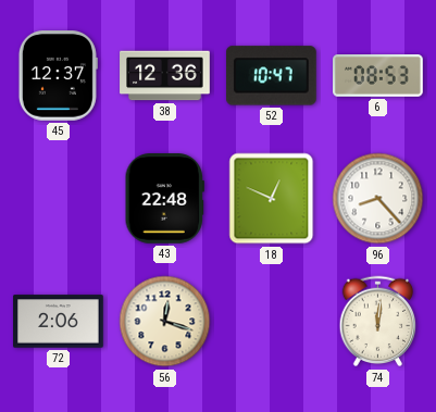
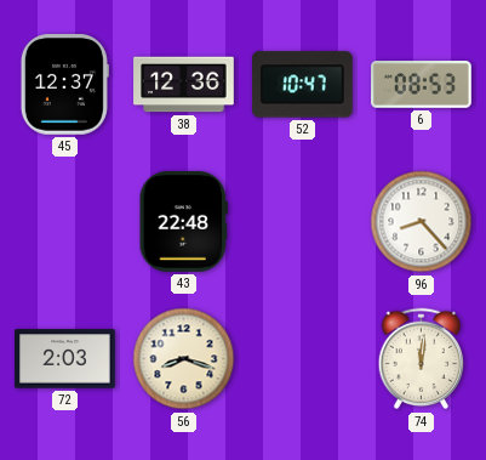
18: 12:49 -> none (272, 199)
72: 2:06 -> 2:03 (65, 359)
56: 12:18 -> 8:18 (184, 359)
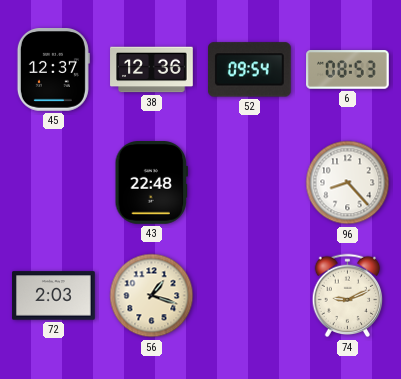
52: 10:47 -> 09:54 (249, 70)
56: 8:18 -> 1:18 (152, 296)
74: 12:01 -> 9:11 (348, 296)
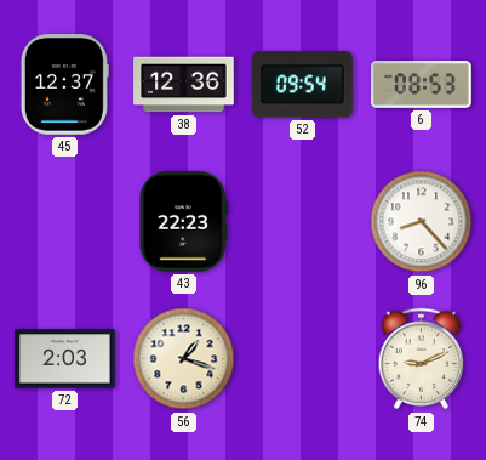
43: 22:48 -> 22:23 (183, 222)
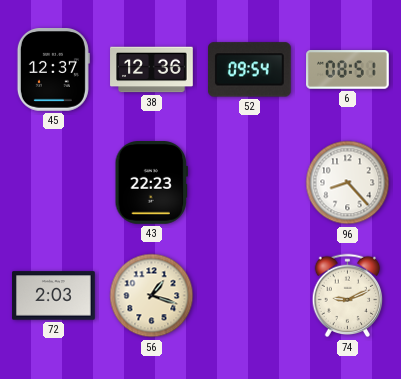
6: 08:53 -> 08:51 (348, 70)
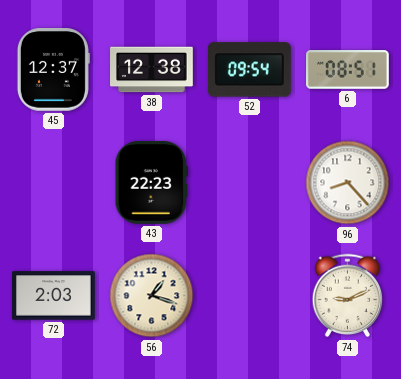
38: 12:36 -> 12:38 (152, 70)
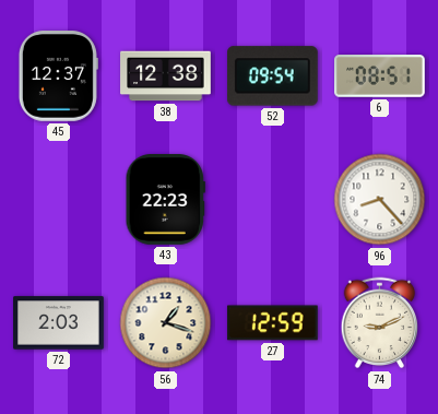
27: none -> 12:59 (272, 323)
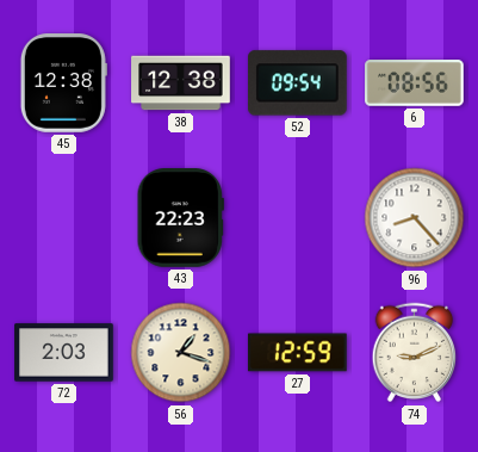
45: 12:37 -> 12:38 (63, 83)
6: 08:51 -> 08:56 (415, 83)
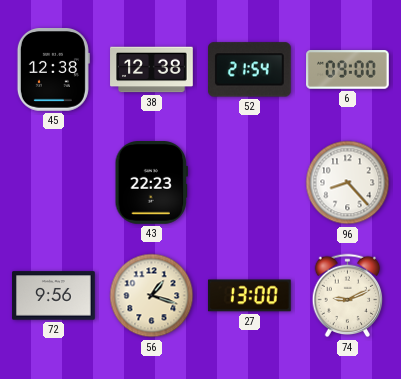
52: 09:54 -> 21:54 (249, 70)
6: 08:56 -> 09:00 (348, 70)
72: 2:03 -> 9:56 (54, 296)
27: 12:59 -> 13:00 (249, 296)
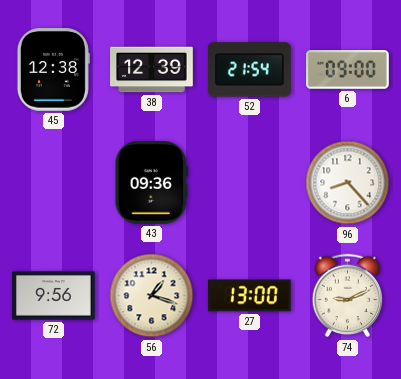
38: 12:38 -> 12:39 (152, 70)
43: 22:23 -> 09:36 (151, 183)
